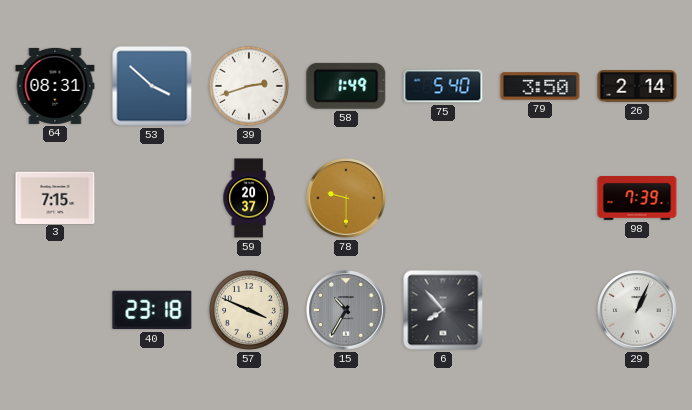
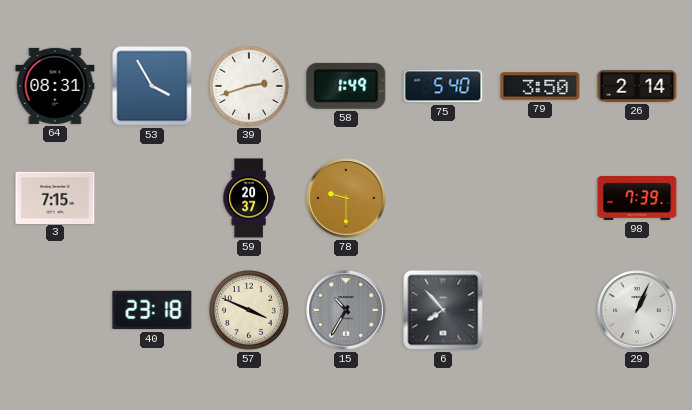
53: 3:52 -> 3:55 (152, 86)
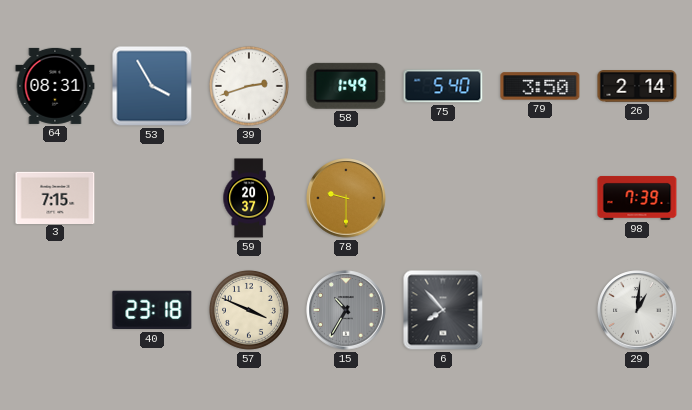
29: 1:04 -> 1:01 (637, 310)
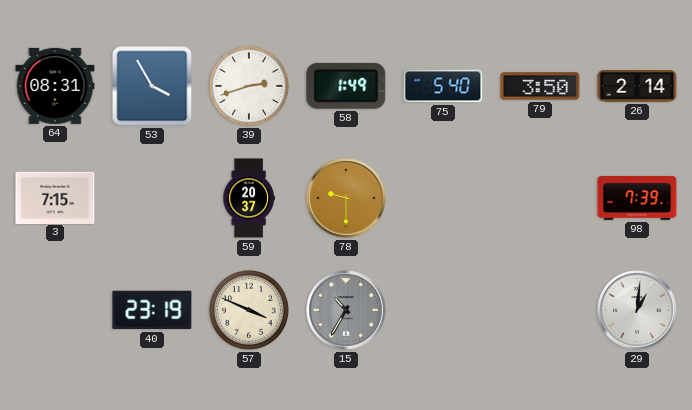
40: 23:18 -> 23:19 (152, 310)
6: 7:53 -> none (443, 310)
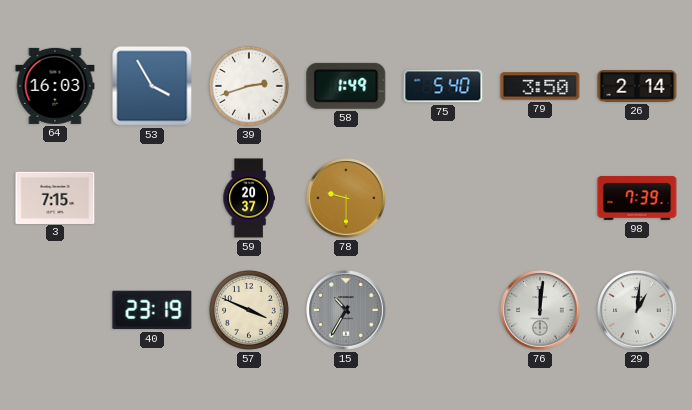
64: 08:31 -> 16:03 (55, 86)
76: none -> 12:01 (540, 310)
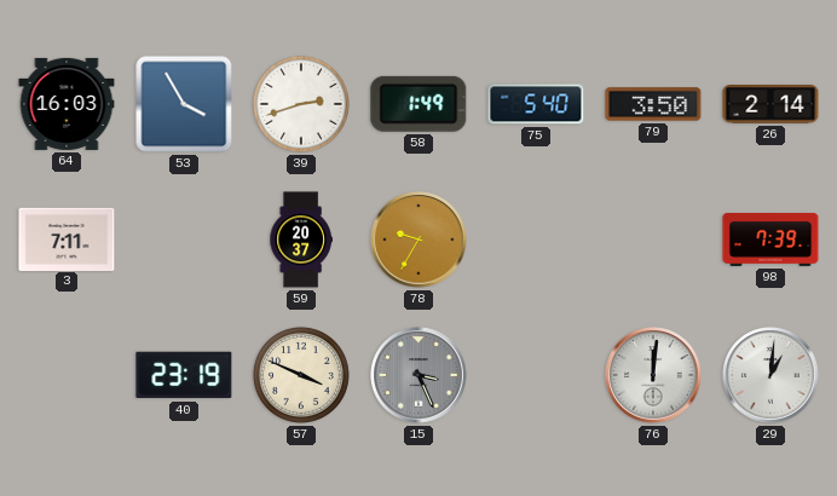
3: 7:15 -> 7:11 (67, 238)
78: 9:30 -> 9:35 (418, 240)
15: 10:35 -> 3:26 (418, 375)
